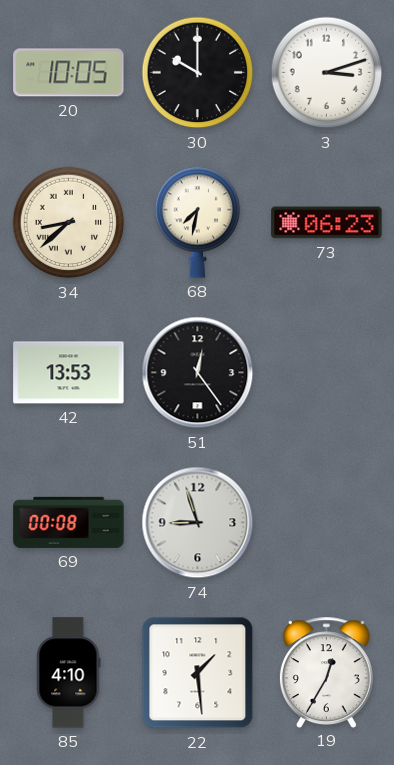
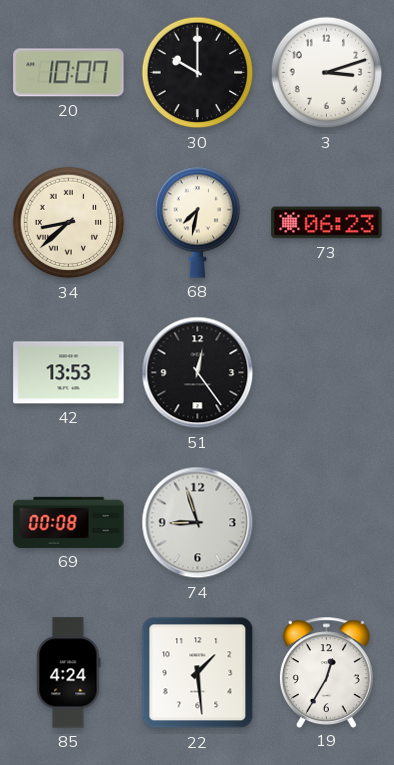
20: 10:05 -> 10:07 (69, 73)
85: 4:10 -> 4:24 (69, 673)
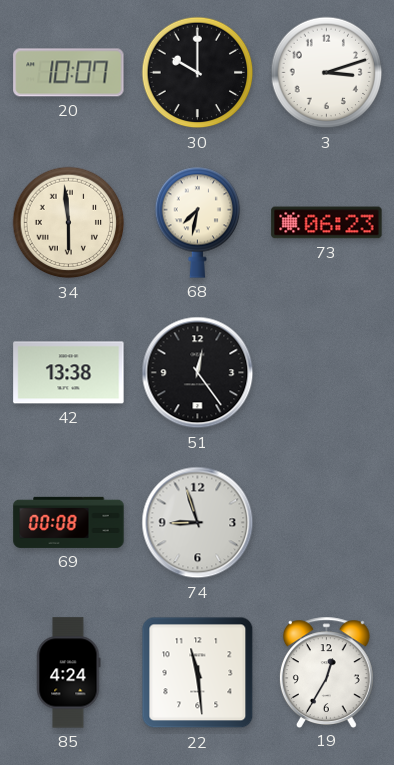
34: 8:38 -> 5:59 (69, 223)
42: 13:53 -> 13:38 (69, 373)
22: 1:29 -> 11:29 (198, 673)
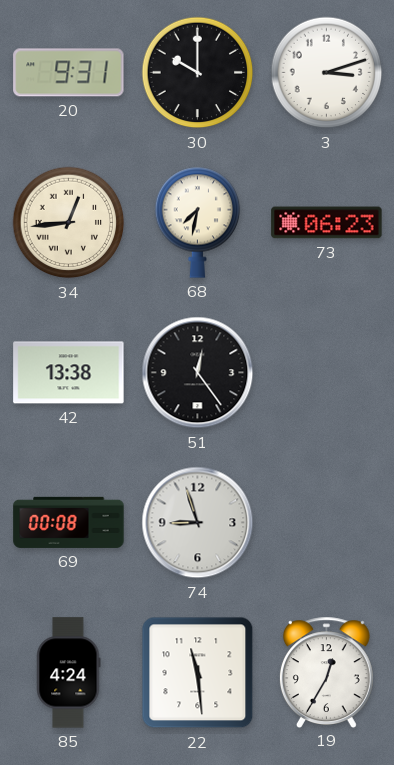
20: 10:07 -> 9:31 (69, 73)
34: 5:59 -> 12:44 (69, 223)
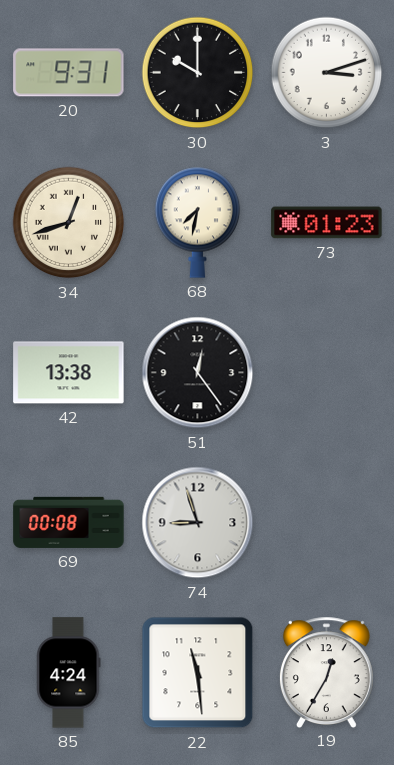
34: 12:44 -> 12:42 (69, 223)
73: 06:23 -> 01:23 (327, 223)
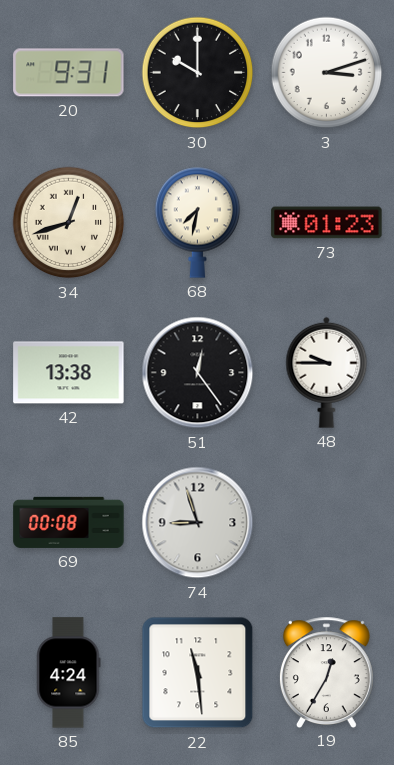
48: none -> 9:45 (327, 372)
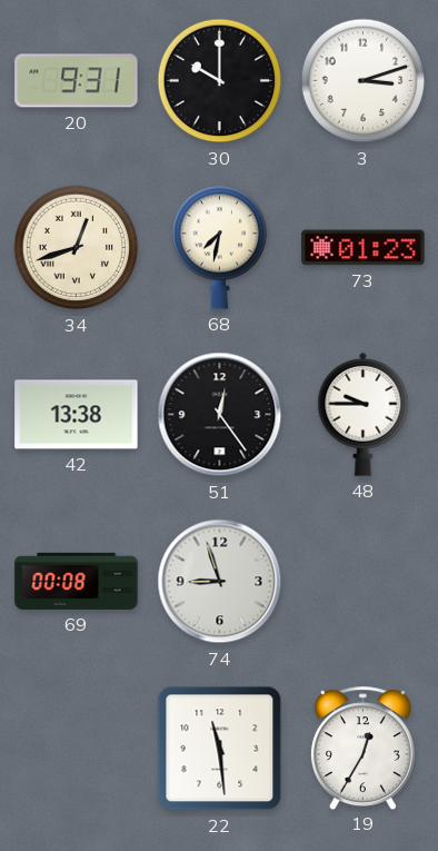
85: 4:24 -> none (69, 673)
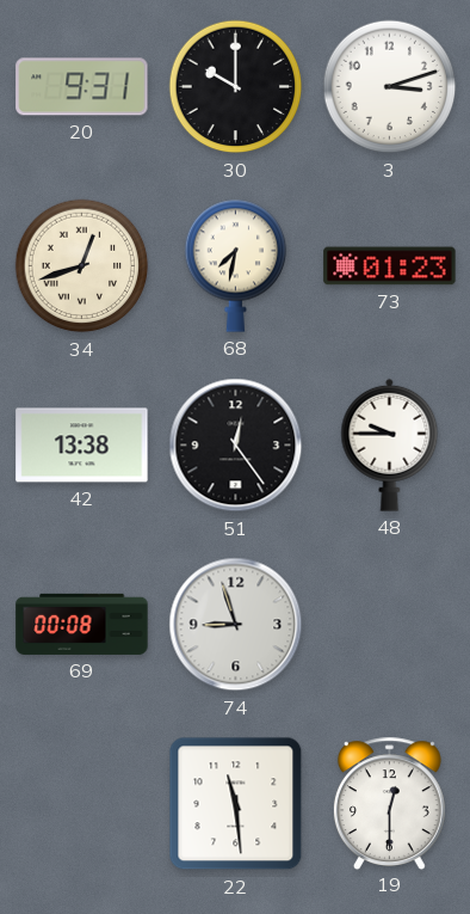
19: 12:35 -> 12:30 (389, 803)
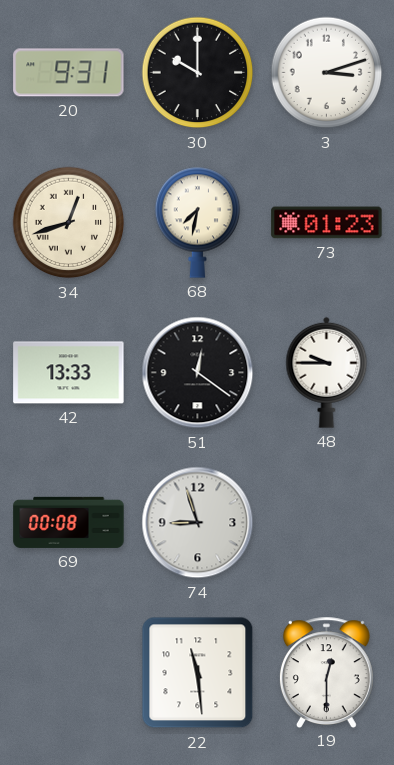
42: 13:38 -> 13:33 (69, 373)
51: 12:24 -> 12:21 (198, 373)
